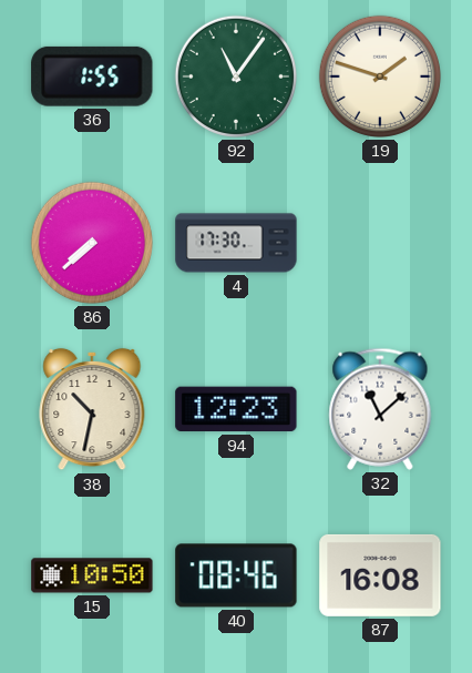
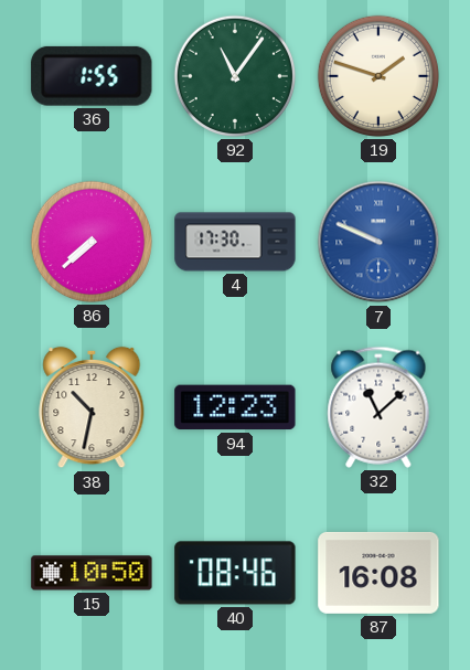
7: none -> 9:49 (378, 242)
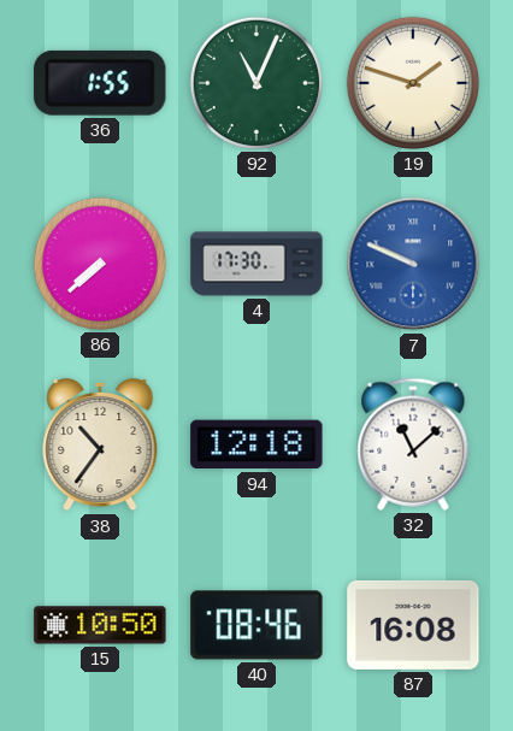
92: 11:06 -> 11:04 (256, 83)
38: 10:32 -> 10:36 (100, 444)
94: 12:23 -> 12:18 (256, 444)
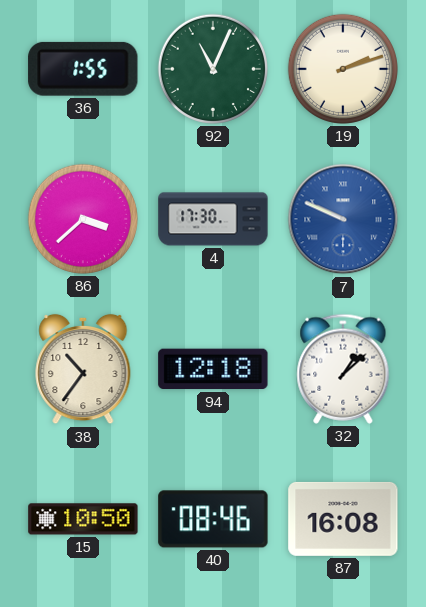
19: 1:48 -> 2:12 (343, 69)
86: 7:38 -> 3:38 (83, 219)
32: 11:08 -> 1:08 (343, 369)
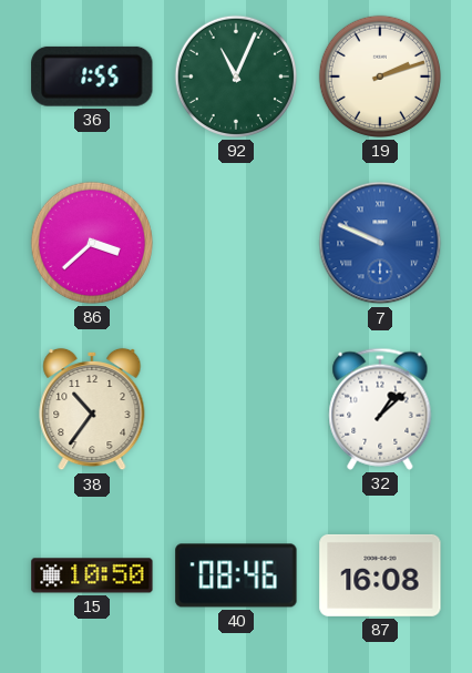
4: 17:30 -> none (213, 219)
94: 12:18 -> none (213, 369)
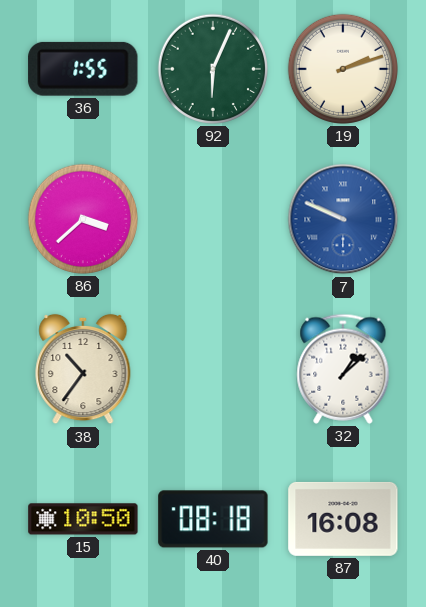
92: 11:04 -> 6:04 (213, 69)
40: 08:46 -> 08:18 (213, 519)
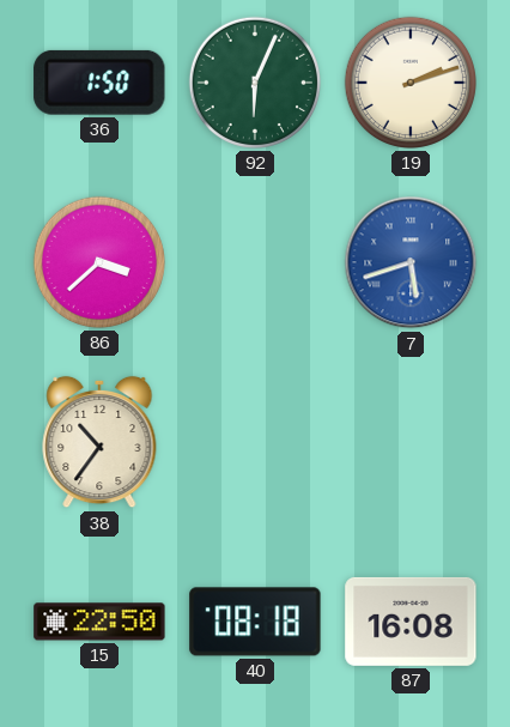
36: 1:55 -> 1:50 (99, 83)
7: 9:49 -> 5:42 (411, 262)
32: 1:08 -> none (343, 369)
15: 10:50 -> 22:50 (99, 622)
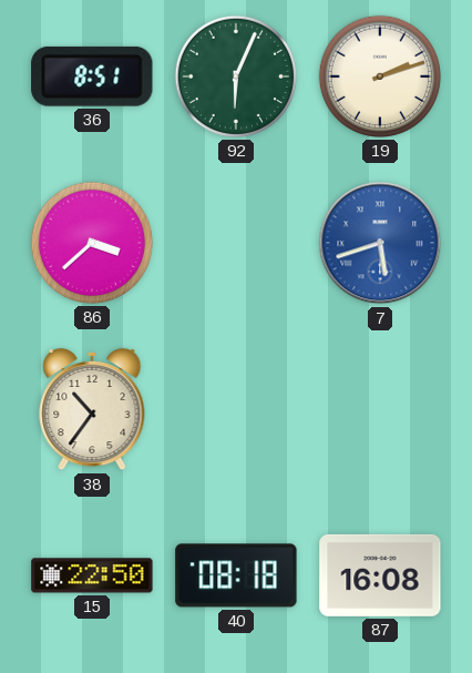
36: 1:50 -> 8:51 (92, 77)
